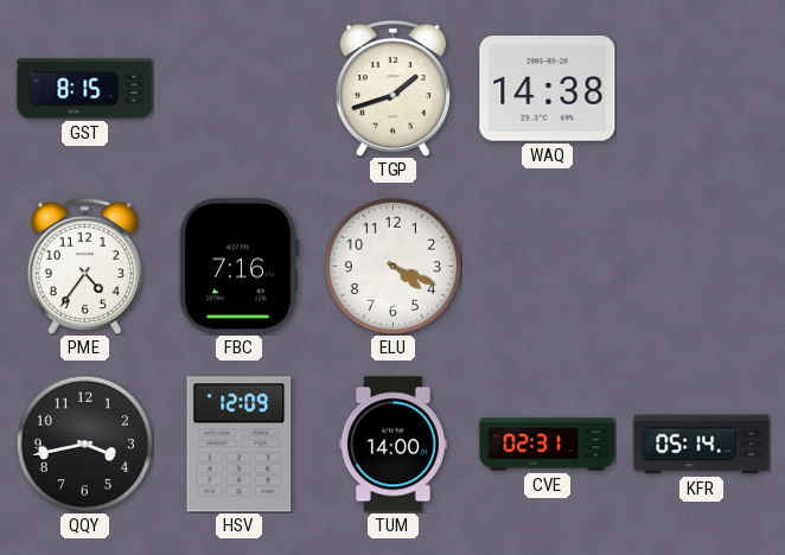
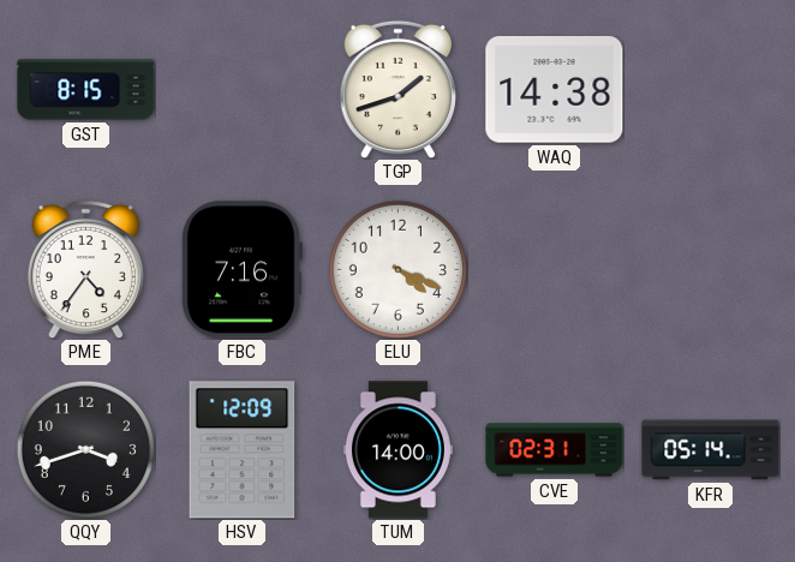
QQY: 3:43 -> 3:42 (85, 449)
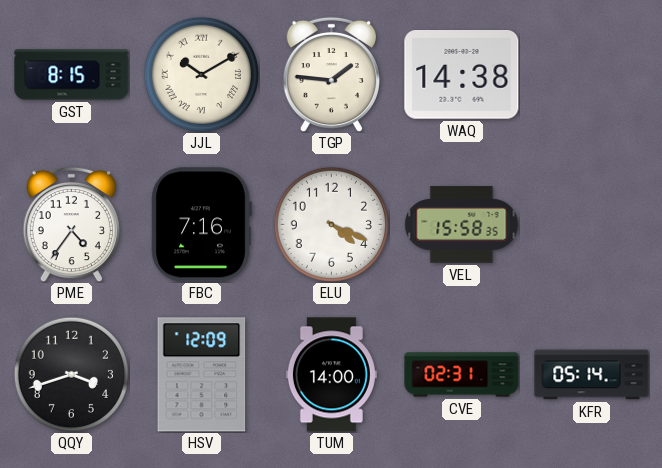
JJL: none -> 10:10 (201, 74)
TGP: 1:42 -> 1:46 (331, 74)
VEL: none -> 15:58 (462, 225)
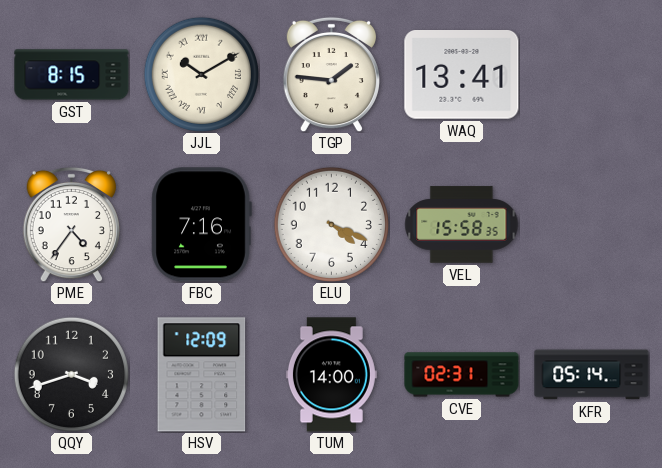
WAQ: 14:38 -> 13:41 (462, 75)
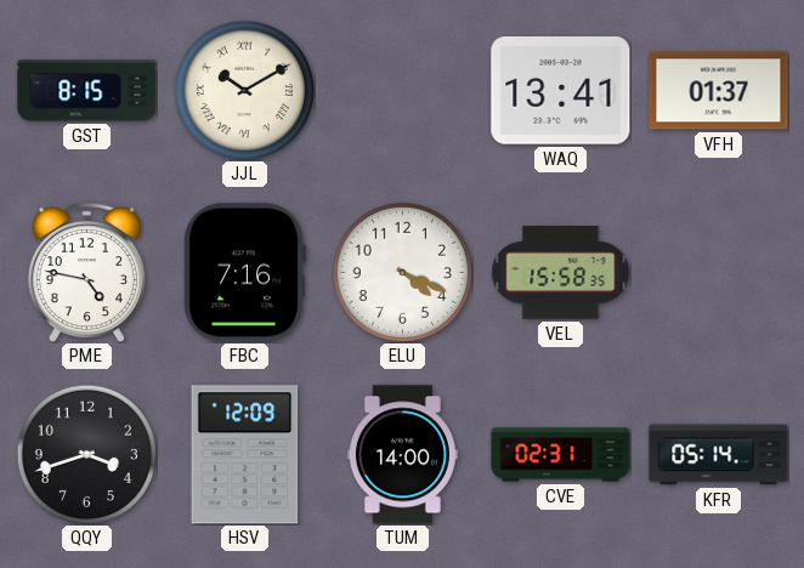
TGP: 1:46 -> none (331, 74)
VFH: none -> 01:37 (719, 91)
PME: 4:36 -> 4:47 (86, 272)
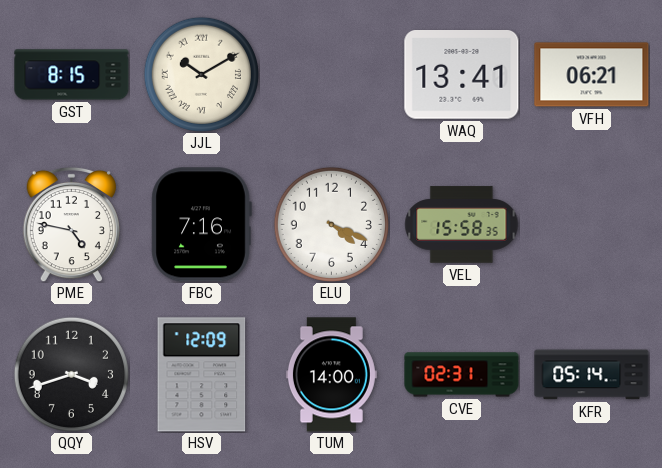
VFH: 01:37 -> 06:21 (592, 75)
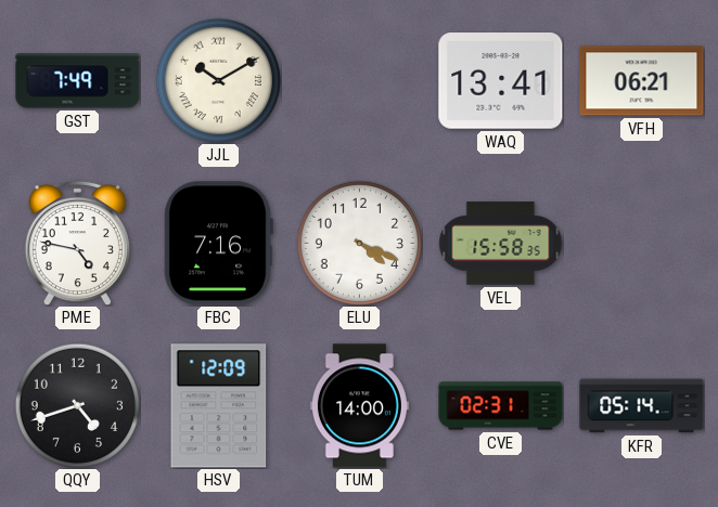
GST: 8:15 -> 7:49 (78, 81)
QQY: 3:42 -> 4:42 (77, 405)
